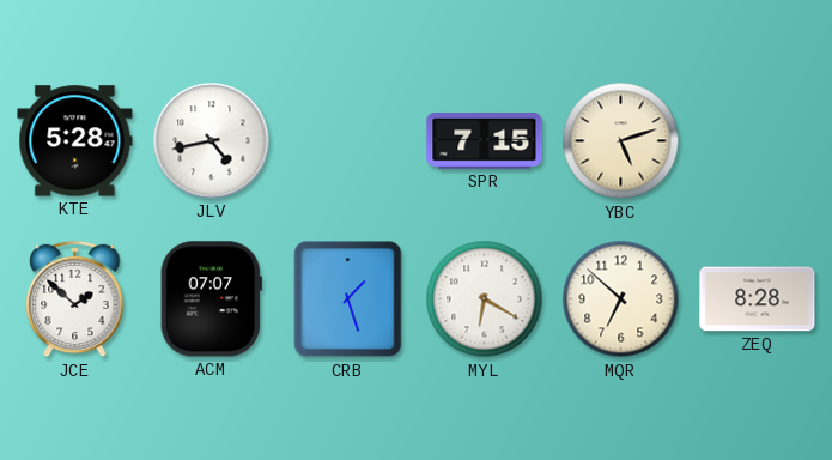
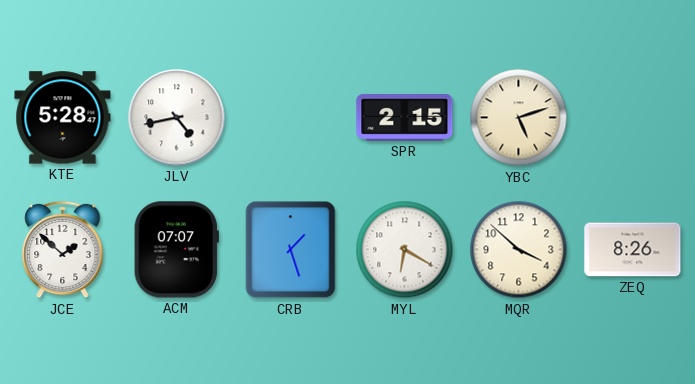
SPR: 7:15 -> 2:15 (405, 117)
MQR: 6:52 -> 3:52 (519, 250)
ZEQ: 8:28 -> 8:26 (633, 250)
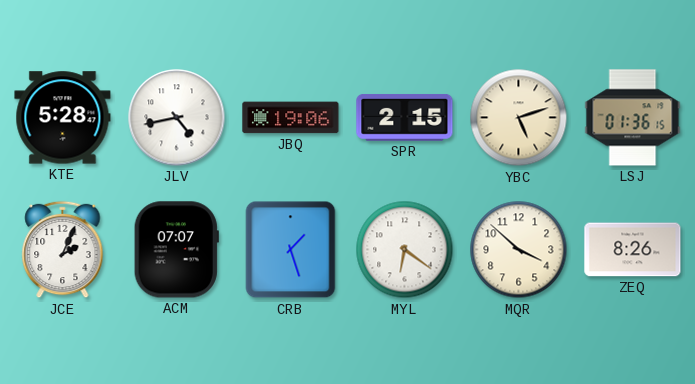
JBQ: none -> 19:06 (291, 118)
LSJ: none -> 01:36 (633, 118)
JCE: 1:52 -> 2:04 (63, 250)
MYL: 6:20 -> 6:21 (405, 250)
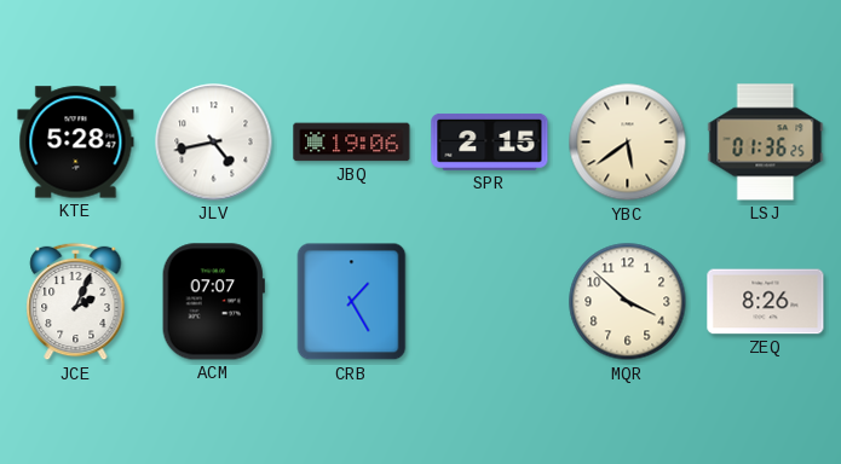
YBC: 5:12 -> 5:39 (628, 143)
LSJ: 01:36:15 -> 01:36:25 (766, 143)
CRB: 1:27 -> 1:25 (352, 302)
MYL: 6:21 -> none (405, 250)
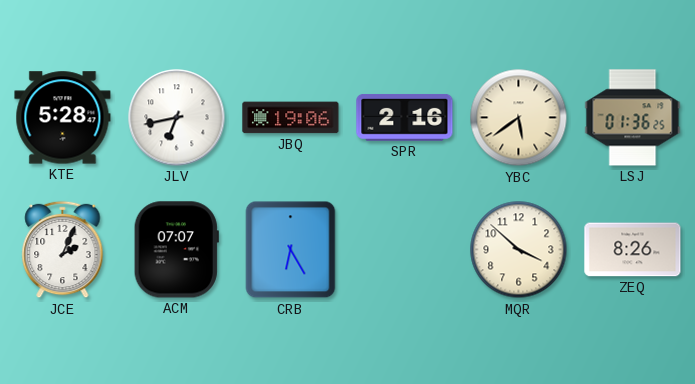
JLV: 4:43 -> 6:43 (177, 118)
SPR: 2:15 -> 2:16 (405, 117)
CRB: 1:25 -> 6:25 (291, 250)
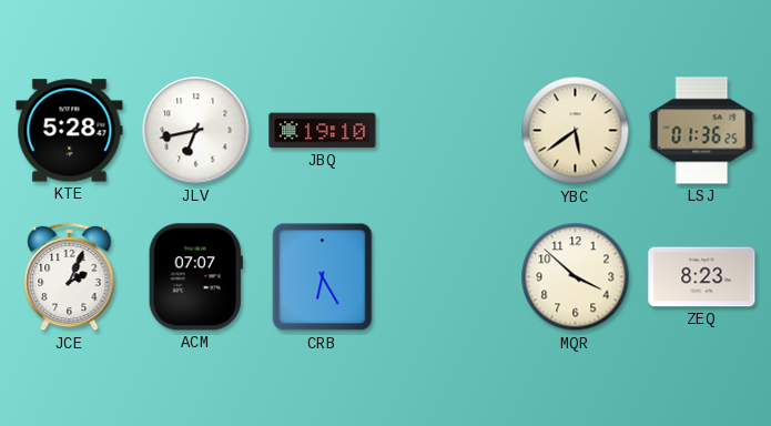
JBQ: 19:06 -> 19:10 (323, 131)
SPR: 2:16 -> none (405, 117)
ZEQ: 8:26 -> 8:23 (702, 277)
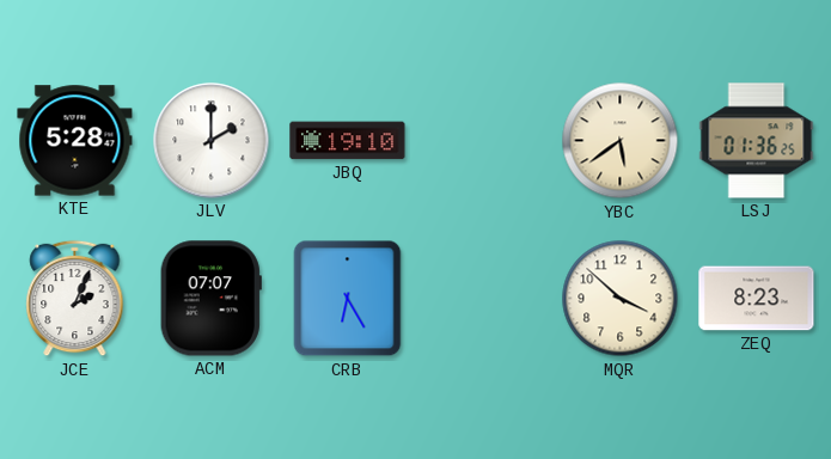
JLV: 6:43 -> 2:00 (212, 141)
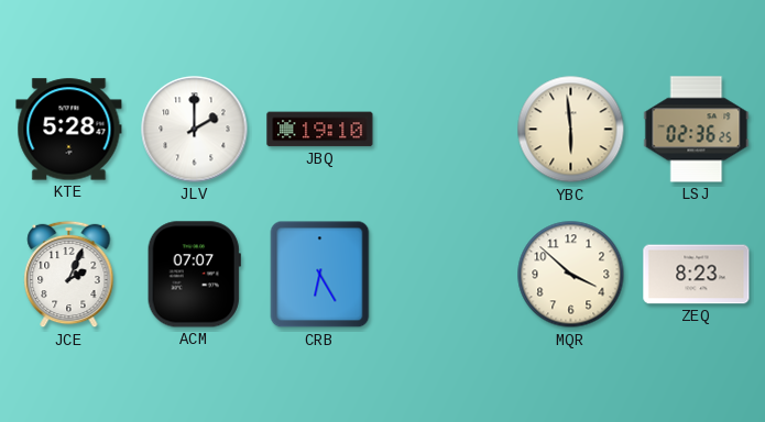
YBC: 5:39 -> 5:59 (571, 130)
LSJ: 01:36 -> 02:36 (697, 130)
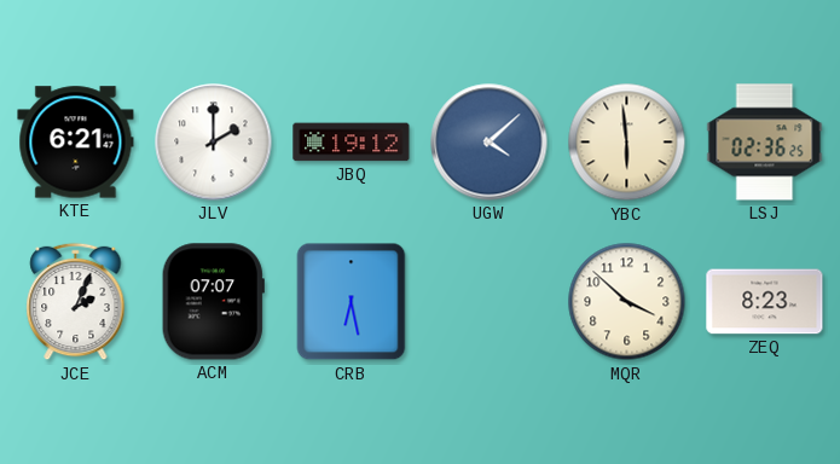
KTE: 5:28 -> 6:21 (76, 143)
JBQ: 19:10 -> 19:12 (352, 143)
UGW: none -> 4:08 (489, 143)
CRB: 6:25 -> 6:28 (352, 302)
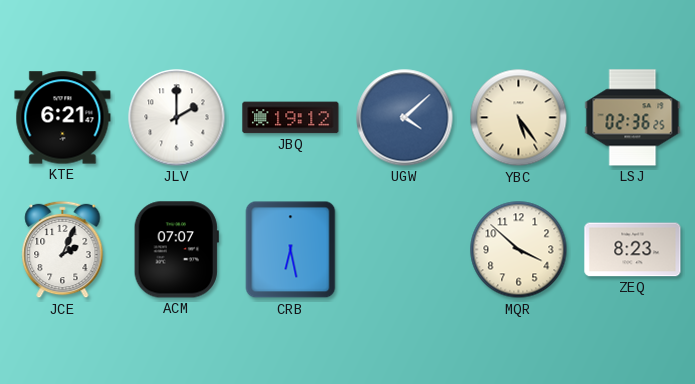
YBC: 5:59 -> 5:24 (519, 118)
